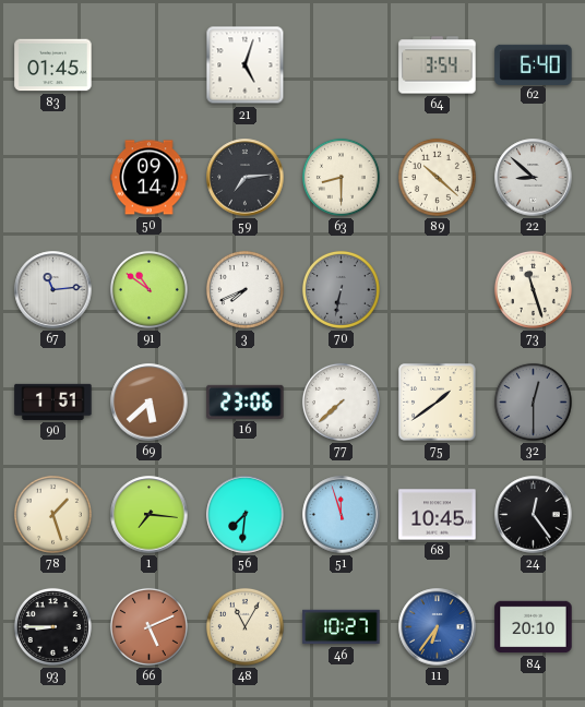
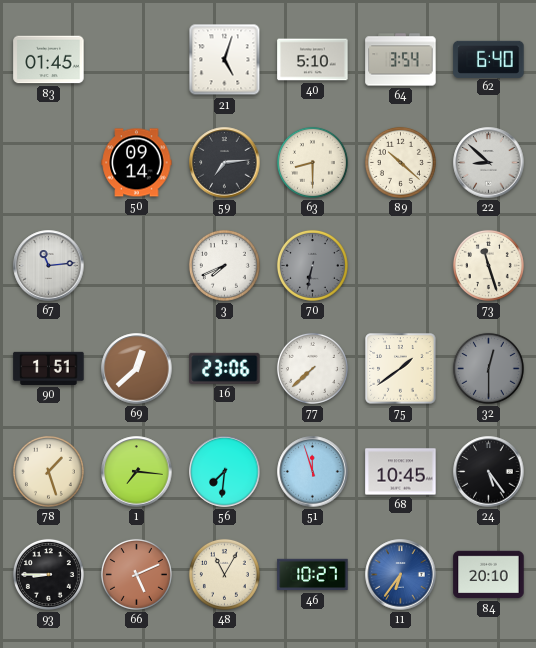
40: none -> 5:10 (313, 60)
91: 10:51 -> none (148, 289)
69: 5:38 -> 12:38 (137, 369)
24: 12:24 -> 5:24 (489, 472)
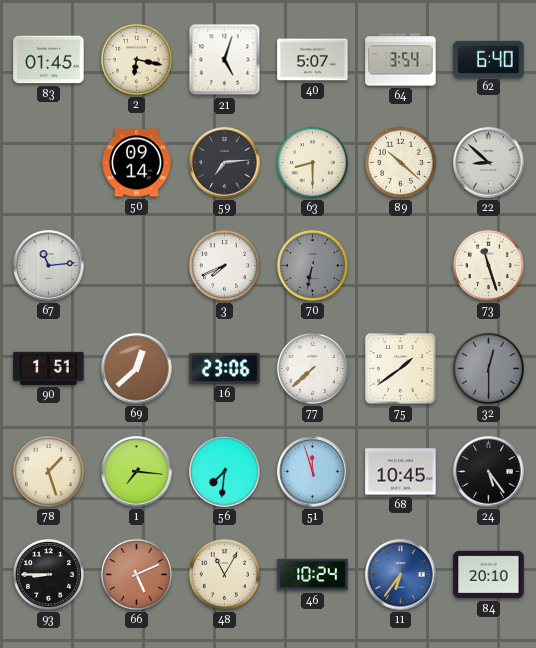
2: none -> 6:17 (136, 59)
40: 5:10 -> 5:07 (313, 60)
46: 10:27 -> 10:24 (313, 575)
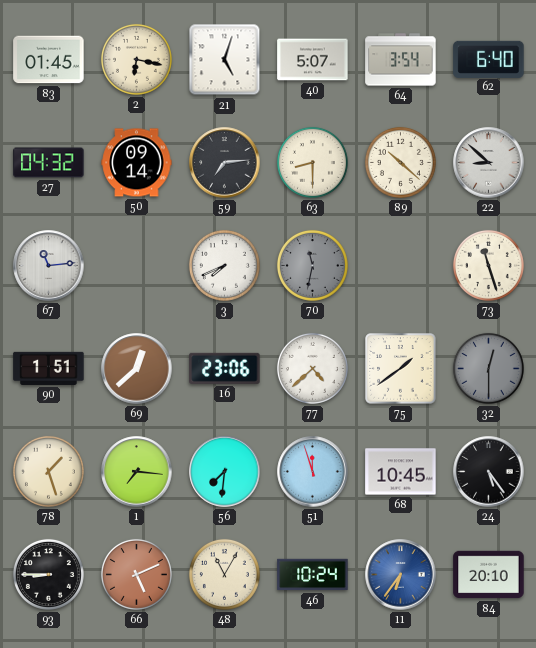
27: none -> 04:32 (49, 163)
70: 6:32 -> 11:32 (312, 265)
77: 7:38 -> 4:38 (312, 368)
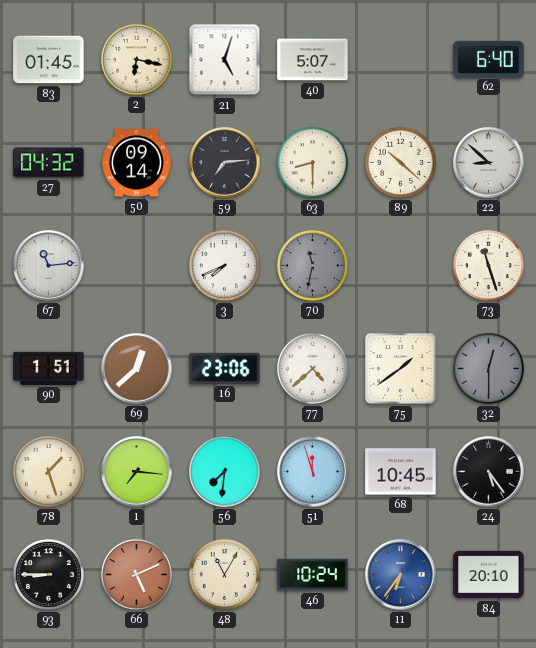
64: 3:54 -> none (401, 60)
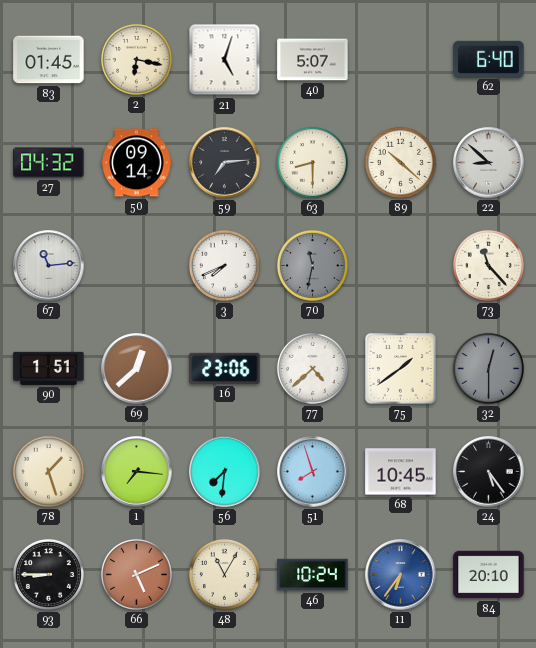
73: 11:27 -> 11:23 (488, 265)
51: 11:57 -> 7:57 (313, 472)
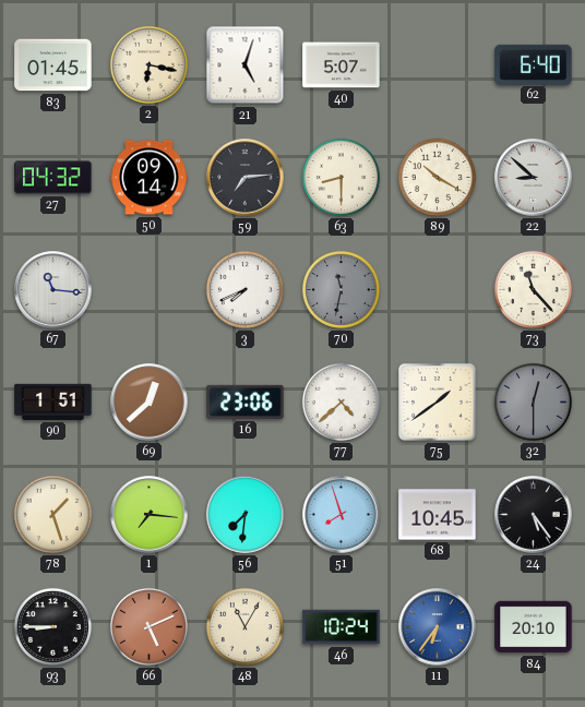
89: 10:22 -> 10:20 (437, 177)
67: 11:14 -> 11:16 (53, 290)
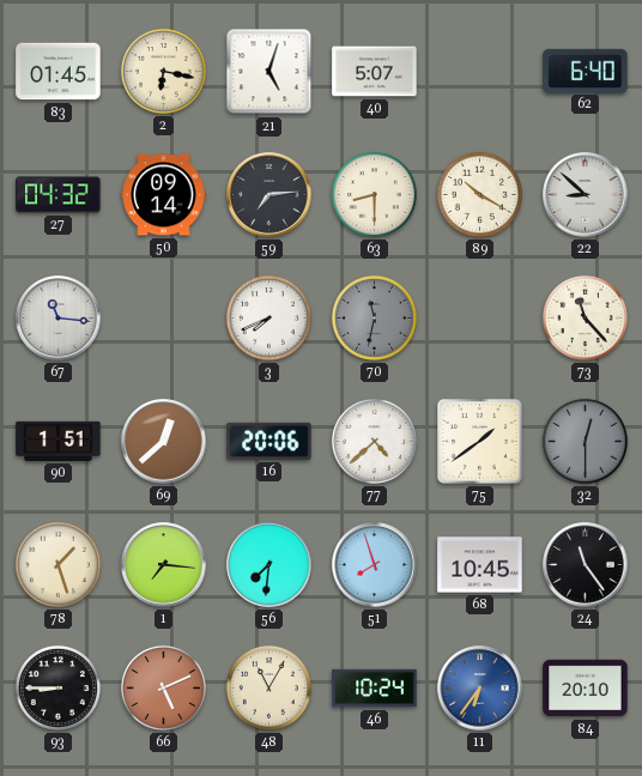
16: 23:06 -> 20:06 (269, 441)
24: 5:24 -> 11:24 (586, 565)
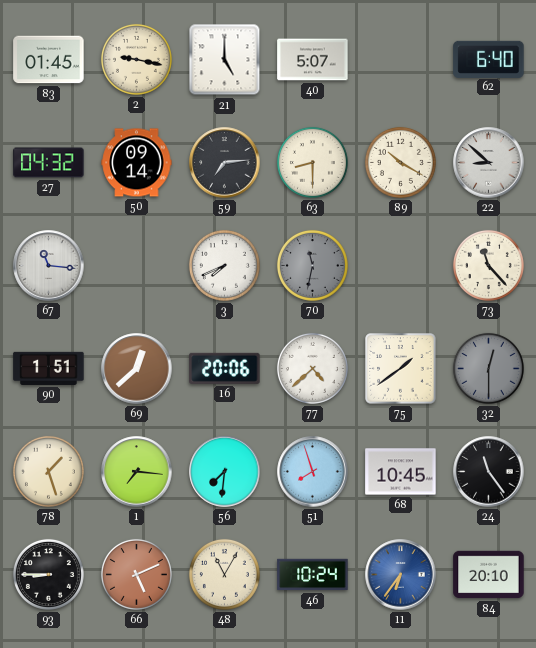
2: 6:17 -> 9:17 (136, 59)
21: 5:03 -> 5:00 (225, 60)
